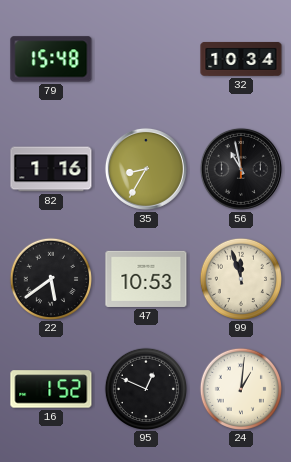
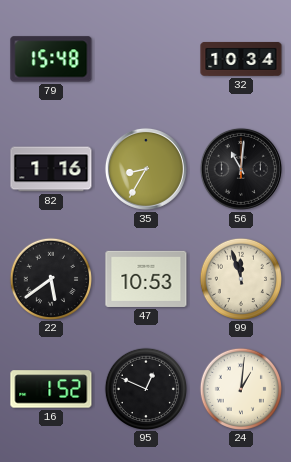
56: 10:58 -> 11:01 (241, 169)
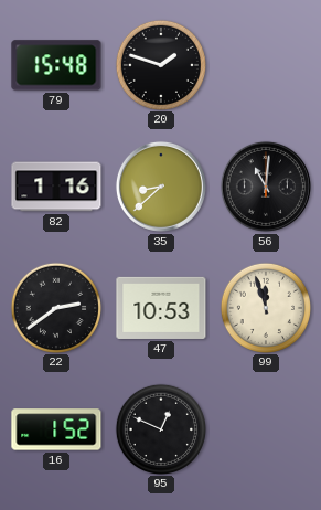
20: none -> 1:48 (160, 64)
32: 10:34 -> none (241, 59)
35: 8:35 -> 8:38 (161, 187)
22: 5:39 -> 2:39 (55, 307)
24: 1:01 -> none (240, 388)
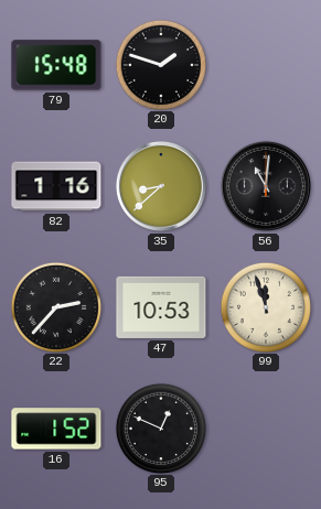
22: 2:39 -> 2:37 (55, 306)
